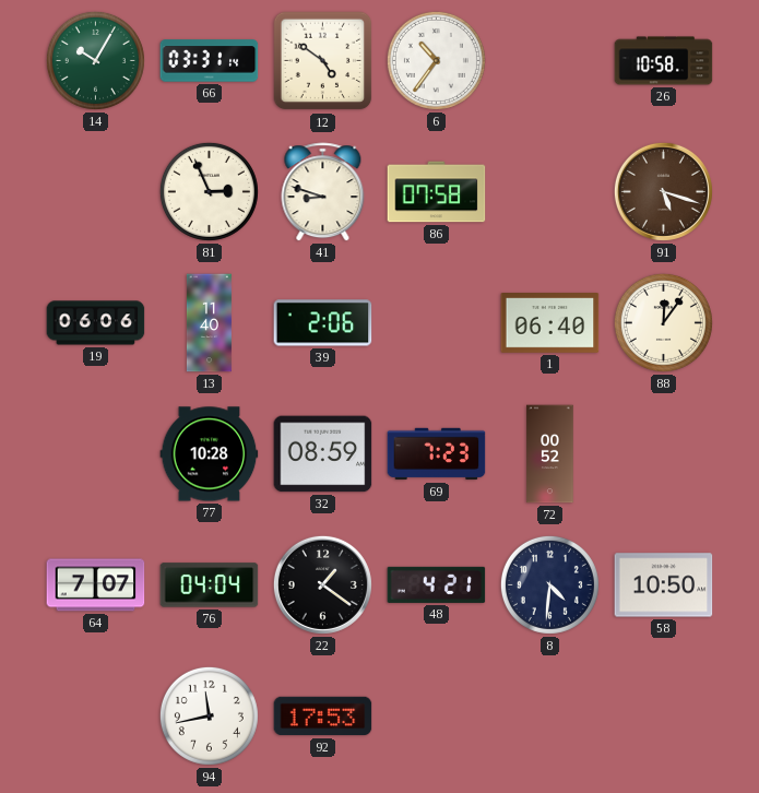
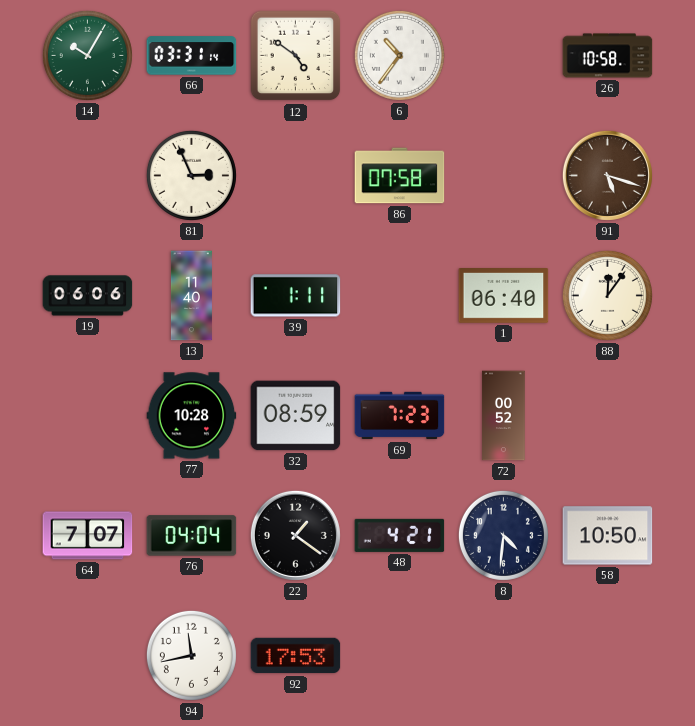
41: 8:48 -> none (323, 192)
39: 2:06 -> 1:11 (296, 296)
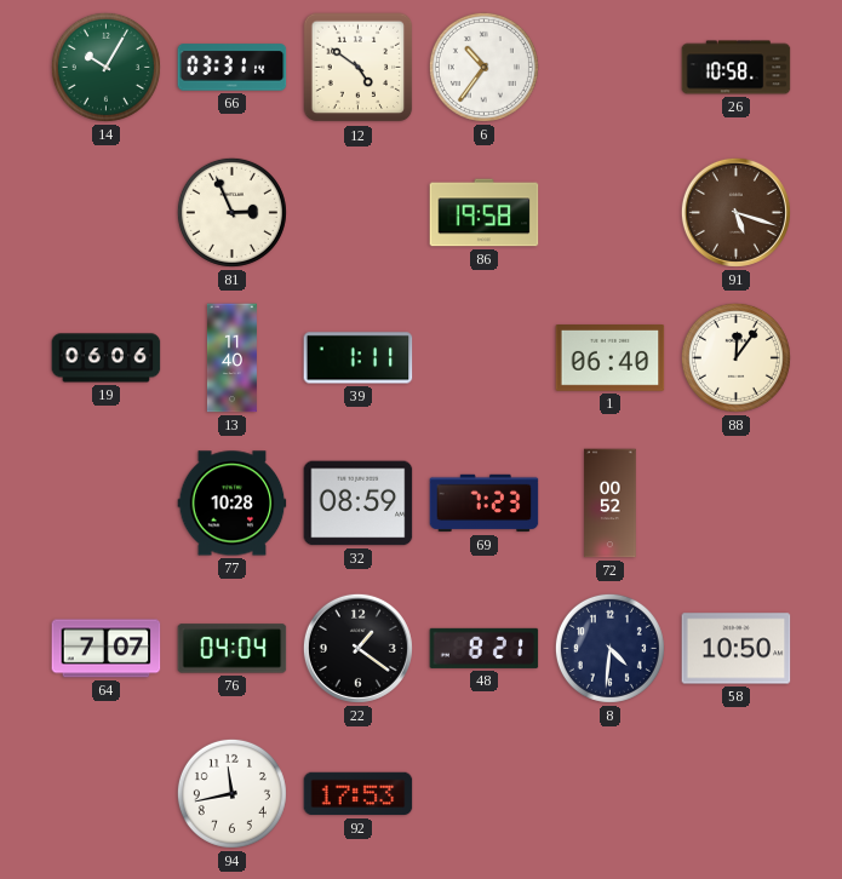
86: 07:58 -> 19:58 (485, 213)
48: 4:21 -> 8:21 (485, 648)
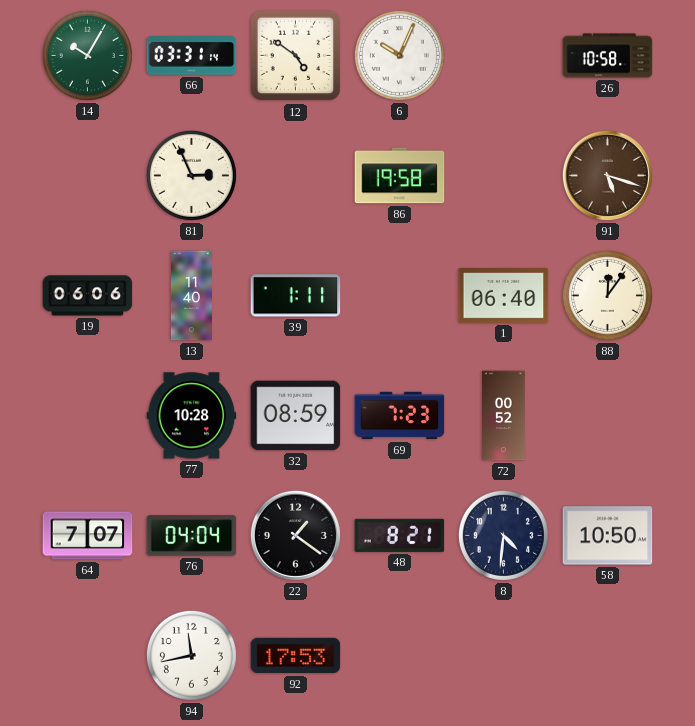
6: 10:36 -> 10:04 (399, 55)
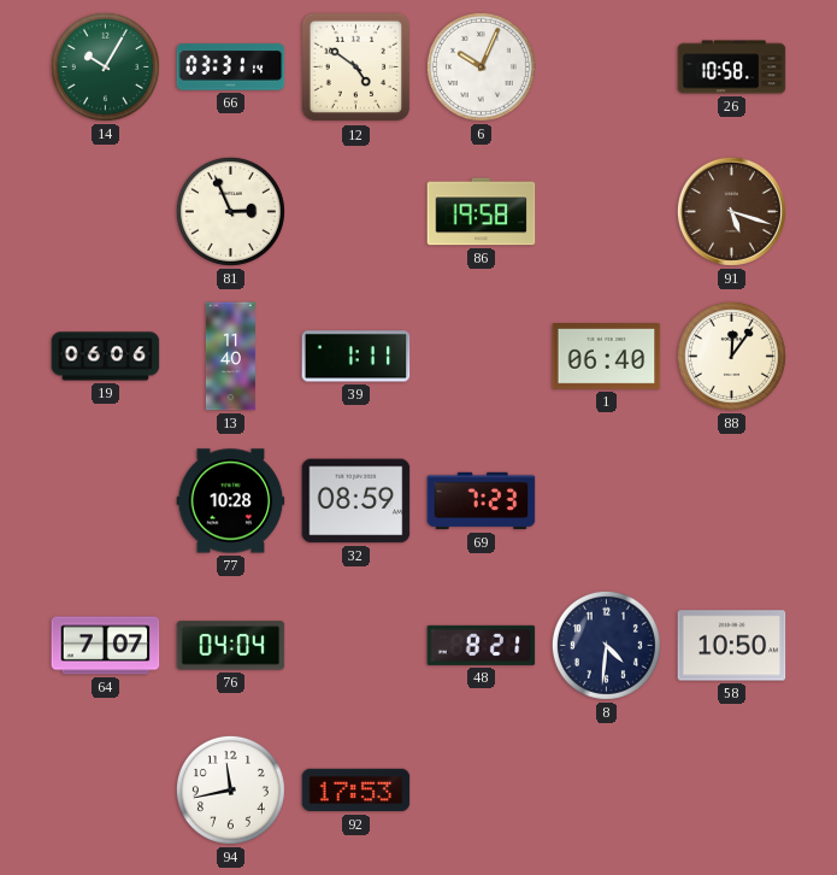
72: 00:52 -> none (504, 416)
22: 1:21 -> none (295, 535)
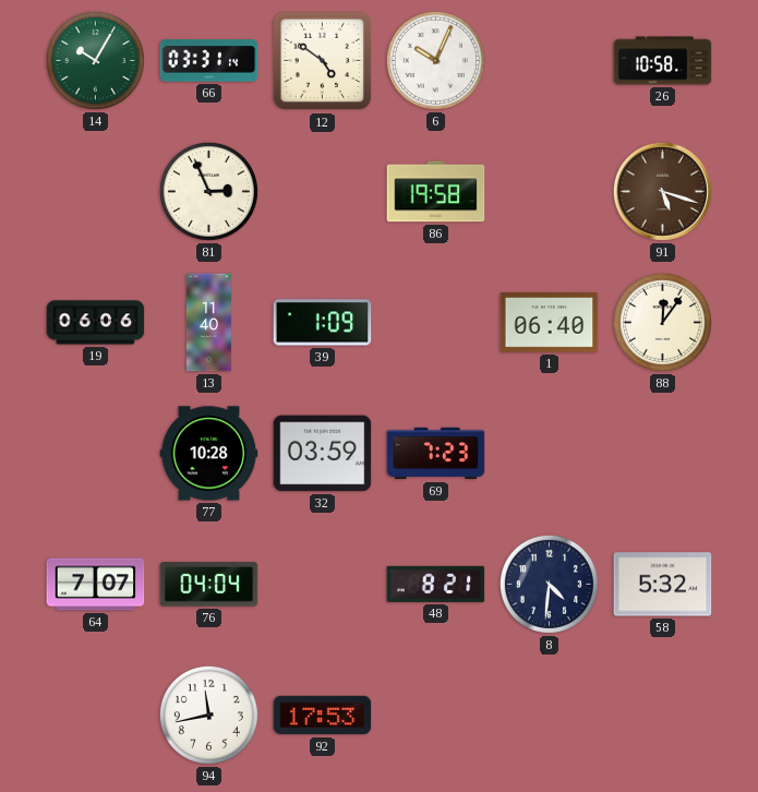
39: 1:11 -> 1:09 (323, 323)
32: 08:59 -> 03:59 (323, 454)
58: 10:50 -> 5:32 (663, 585)
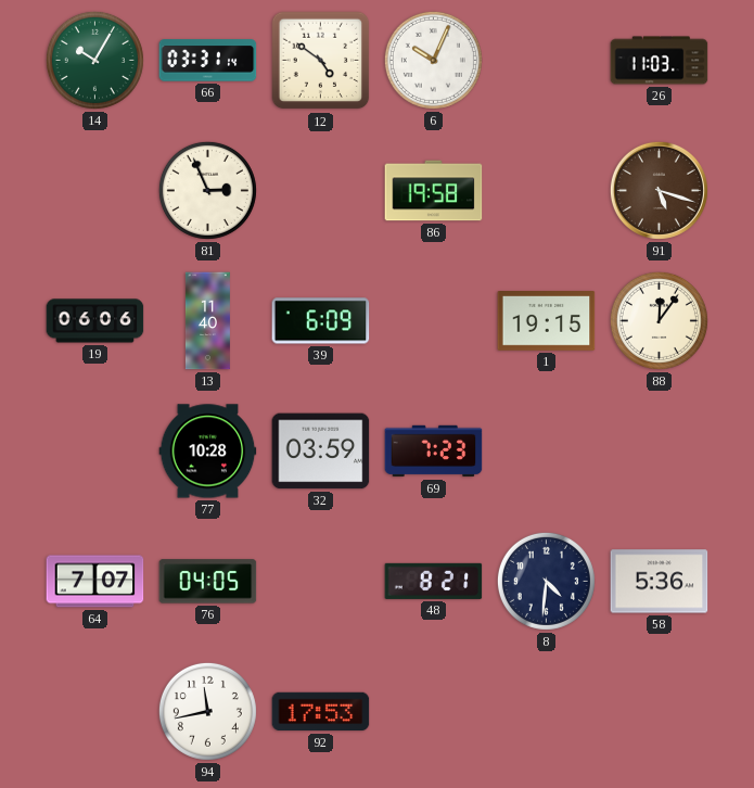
26: 10:58 -> 11:03 (660, 61)
39: 1:09 -> 6:09 (321, 321)
1: 06:40 -> 19:15 (547, 321)
76: 04:04 -> 04:05 (208, 582)
58: 5:32 -> 5:36 (660, 582)
